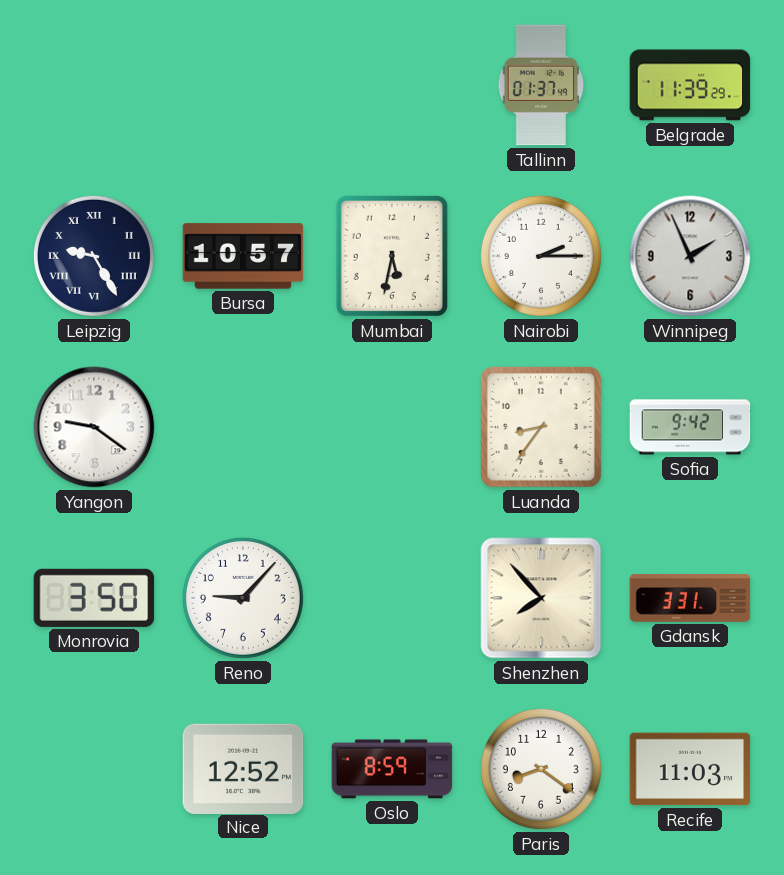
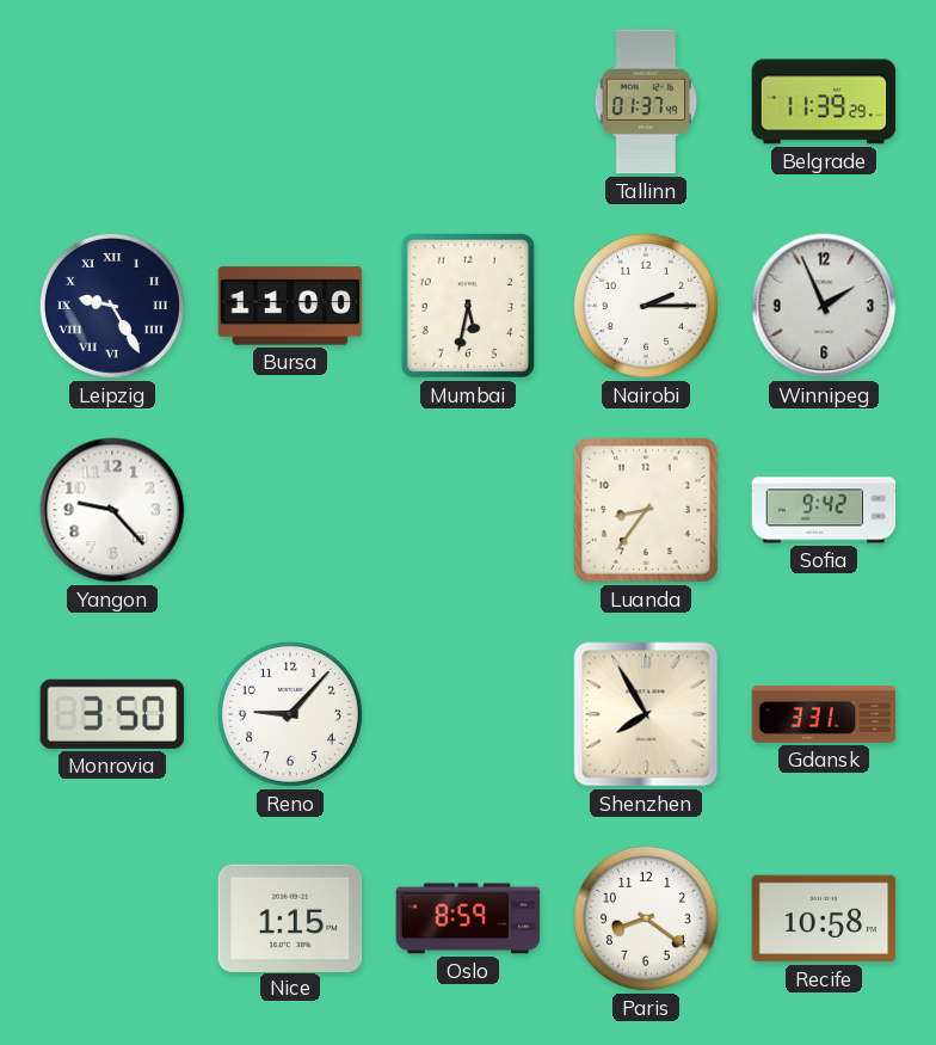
Bursa: 10:57 -> 11:00 (290, 306)
Yangon: 9:21 -> 9:23 (112, 510)
Shenzhen: 7:53 -> 7:55 (646, 714)
Nice: 12:52 -> 1:15 (290, 917)
Recife: 11:03 -> 10:58 (824, 918)
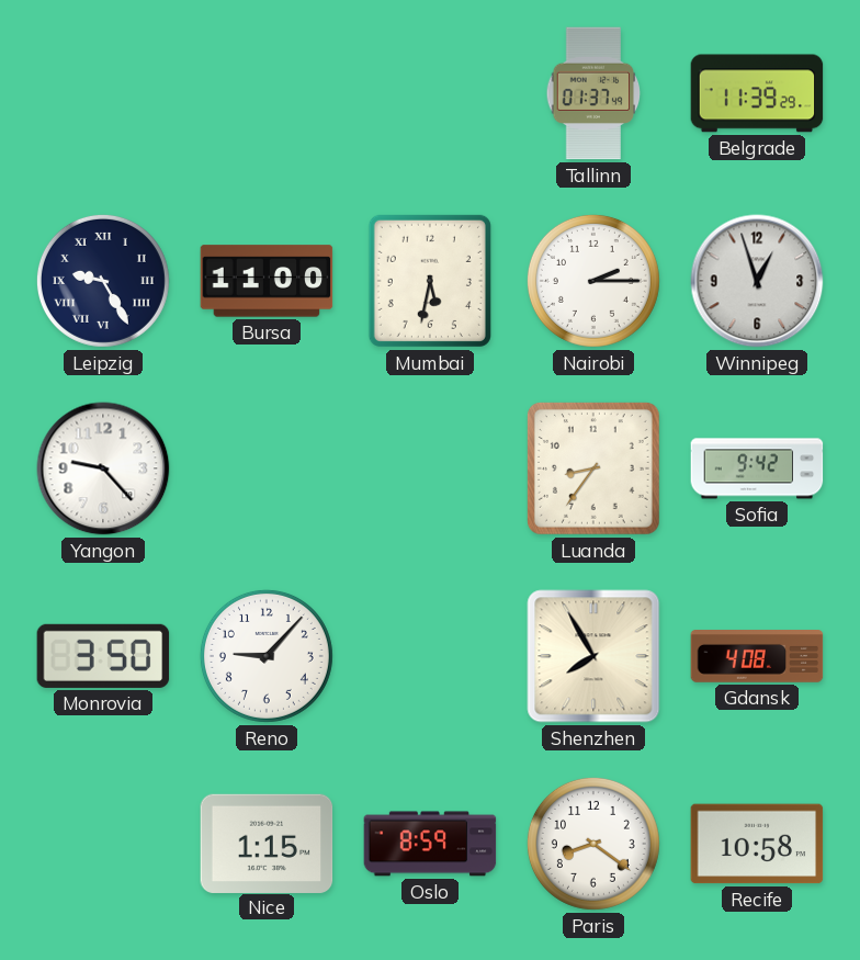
Winnipeg: 1:56 -> 12:57 (757, 281)
Gdansk: 3:31 -> 4:08 (757, 657)
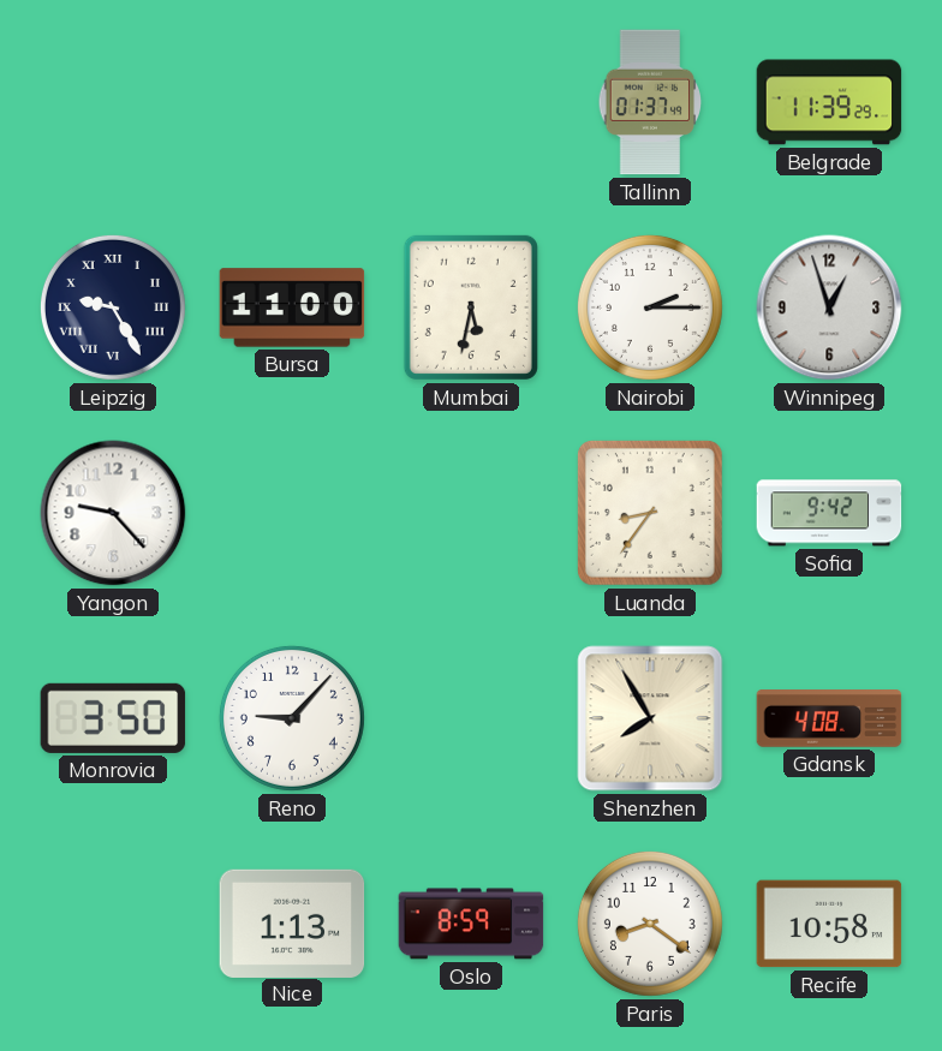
Nice: 1:15 -> 1:13 (292, 922)
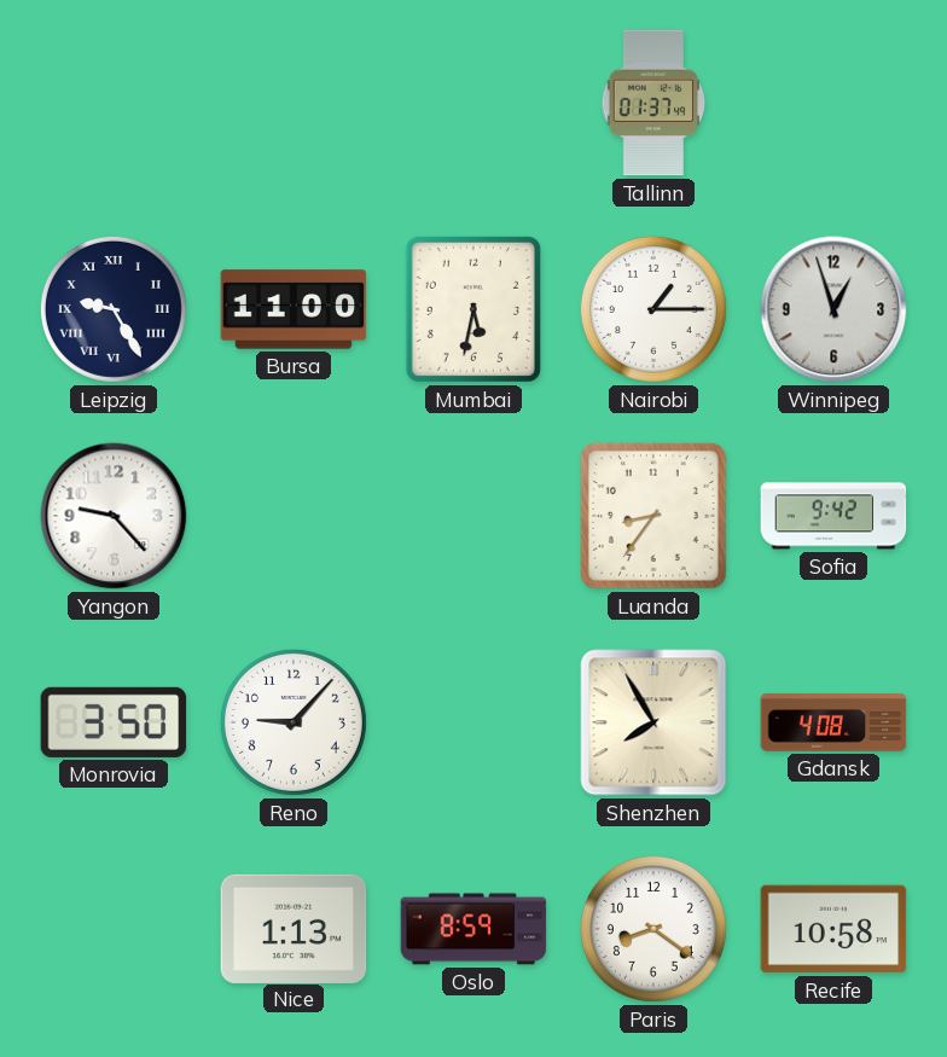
Belgrade: 11:39 -> none (829, 102)
Nairobi: 2:15 -> 1:15 (653, 309)
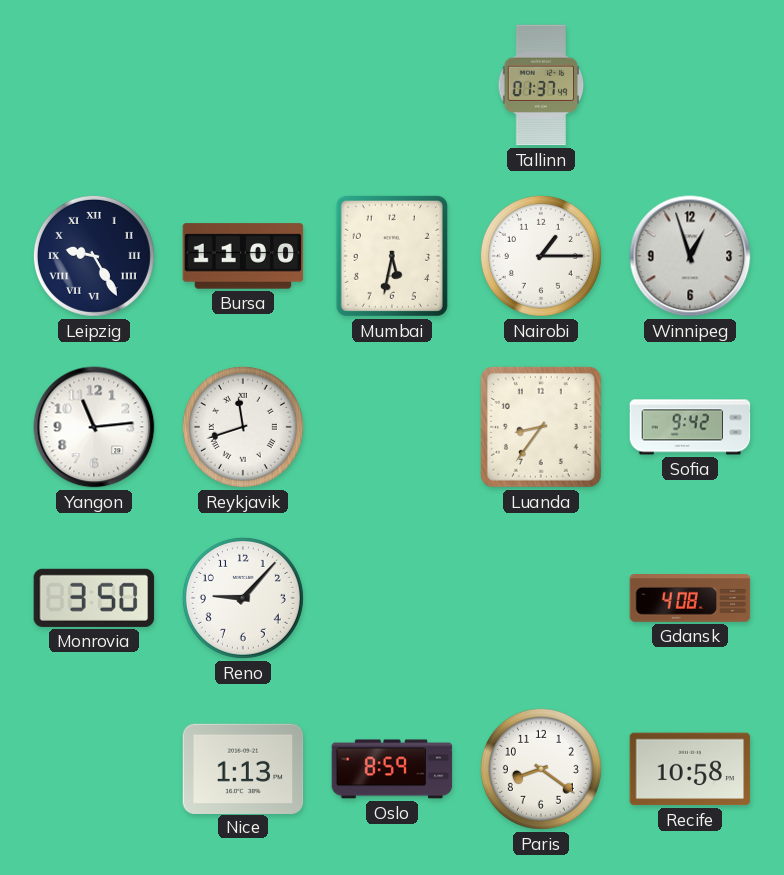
Yangon: 9:23 -> 11:14 (94, 427)
Reykjavik: none -> 11:42 (243, 427)
Shenzhen: 7:55 -> none (653, 722)
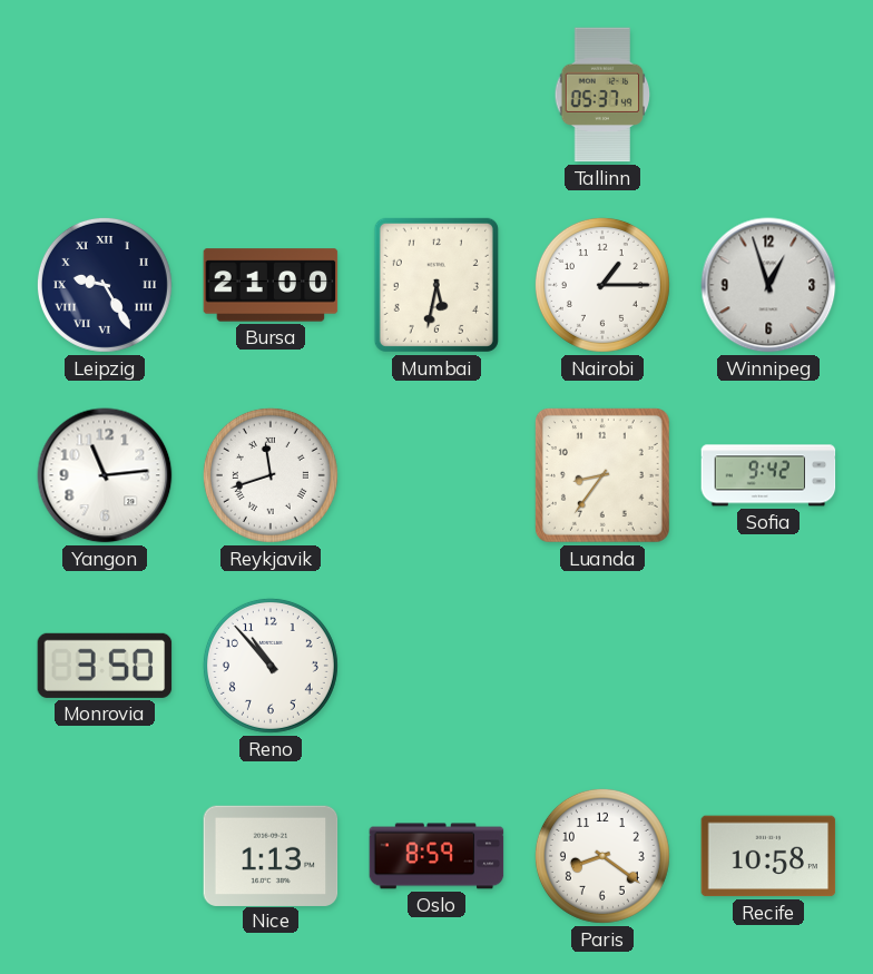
Tallinn: 01:37 -> 05:37 (602, 95)
Bursa: 11:00 -> 21:00 (271, 285)
Reno: 9:07 -> 10:53 (271, 666)
Gdansk: 4:08 -> none (690, 599)
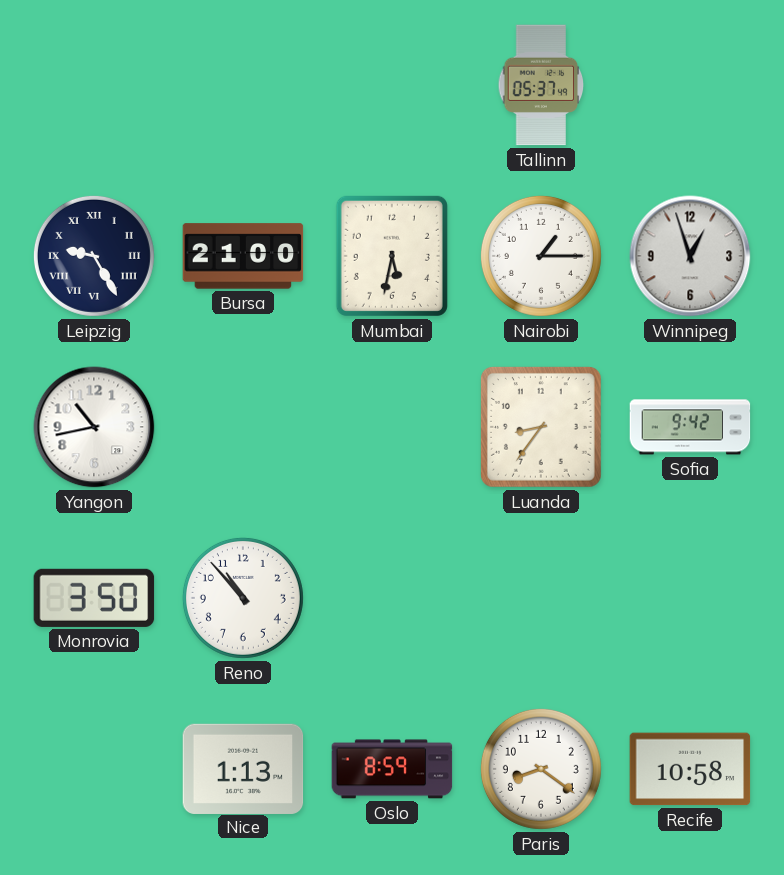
Yangon: 11:14 -> 10:43 (94, 427)
Reykjavik: 11:42 -> none (271, 475)
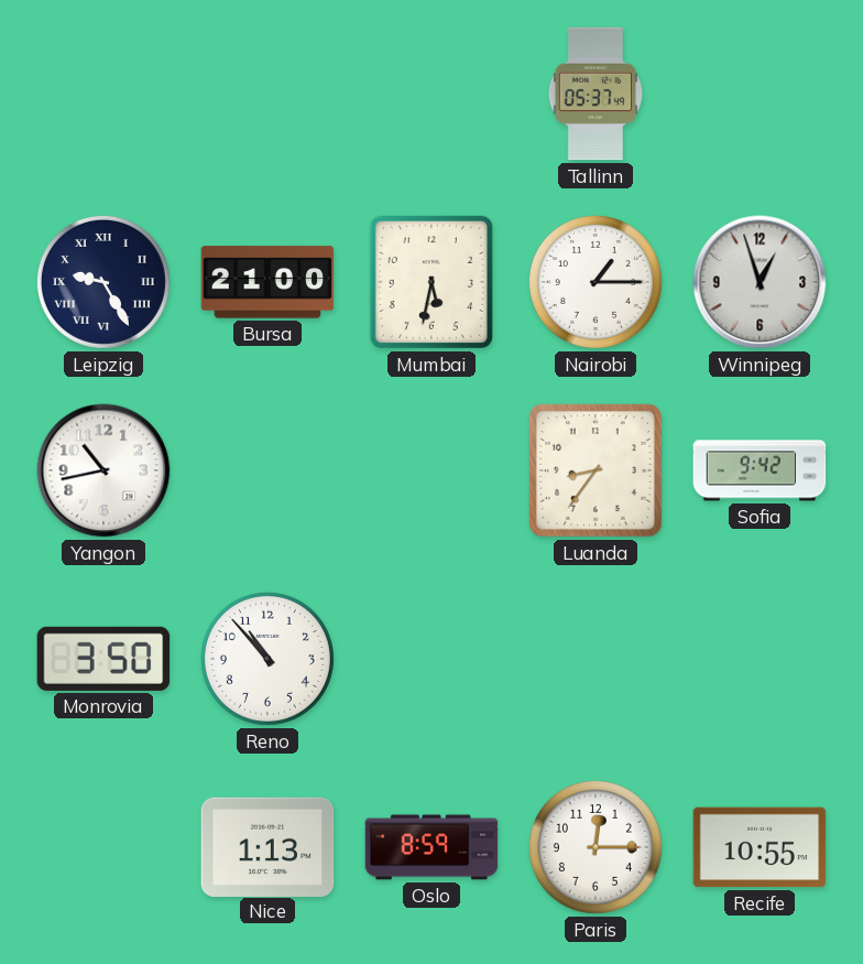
Paris: 8:21 -> 12:15 (596, 847)
Recife: 10:58 -> 10:55 (760, 847)
